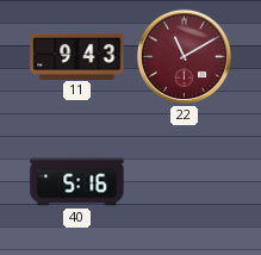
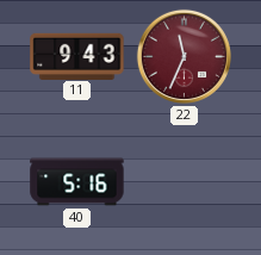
22: 11:10 -> 11:34 (184, 56)
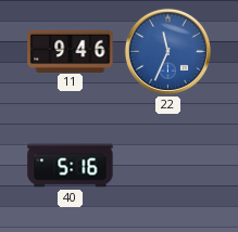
11: 9:43 -> 9:46 (71, 51)
22 dial: burgundy -> blue (167, 51)
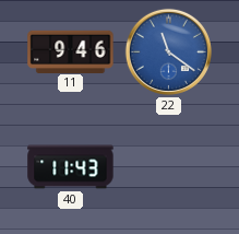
22: 11:34 -> 11:21 (168, 51)
40: 5:16 -> 11:43 (71, 167)
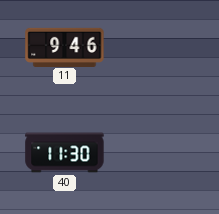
22: 11:21 -> none (168, 51)
40: 11:43 -> 11:30 (65, 153)
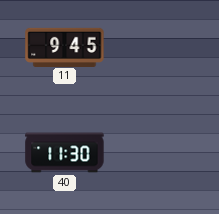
11: 9:46 -> 9:45 (65, 47)
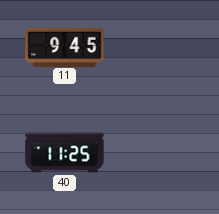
40: 11:30 -> 11:25 (65, 153)
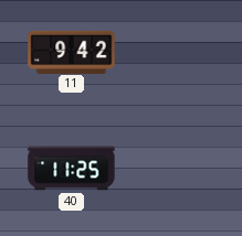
11: 9:45 -> 9:42 (72, 52)
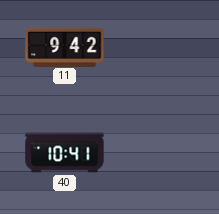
40: 11:25 -> 10:41 (65, 153)
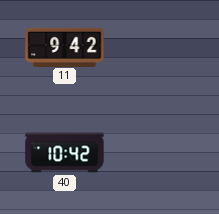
40: 10:41 -> 10:42 (65, 153)
